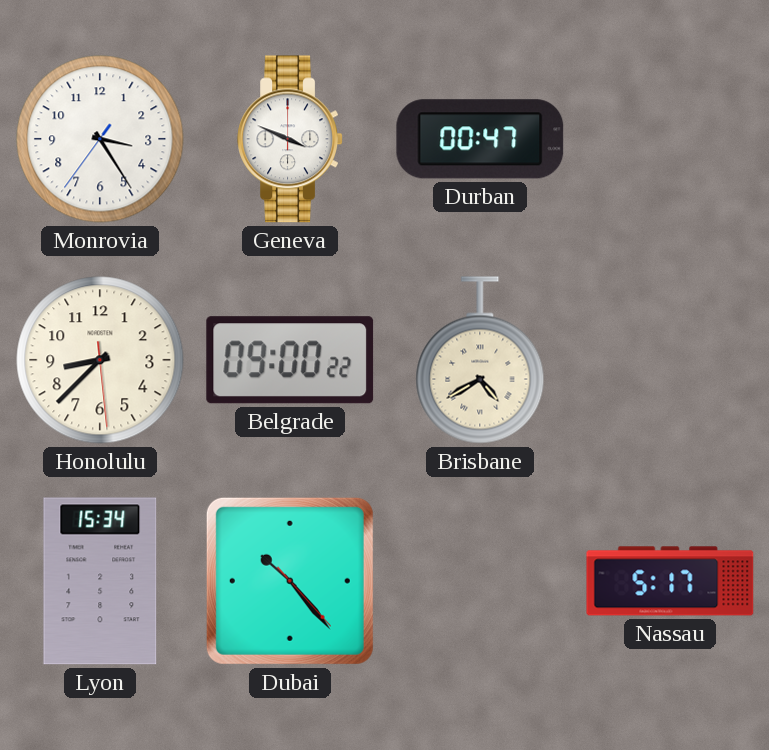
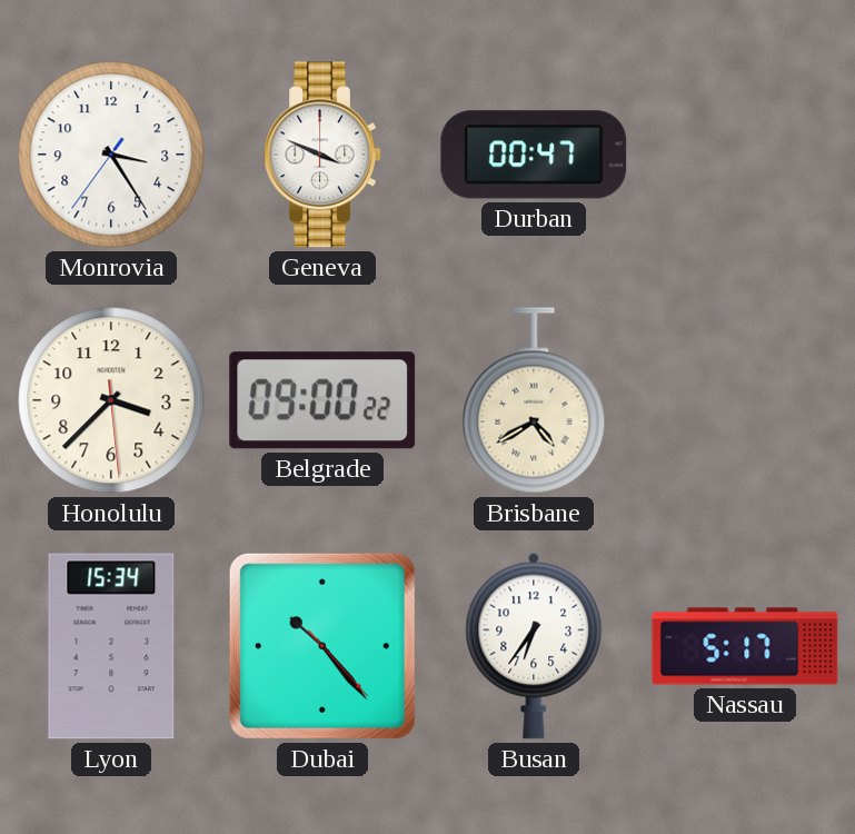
Honolulu: 8:37 -> 3:37 (111, 400)
Busan: none -> 6:36 (534, 646)
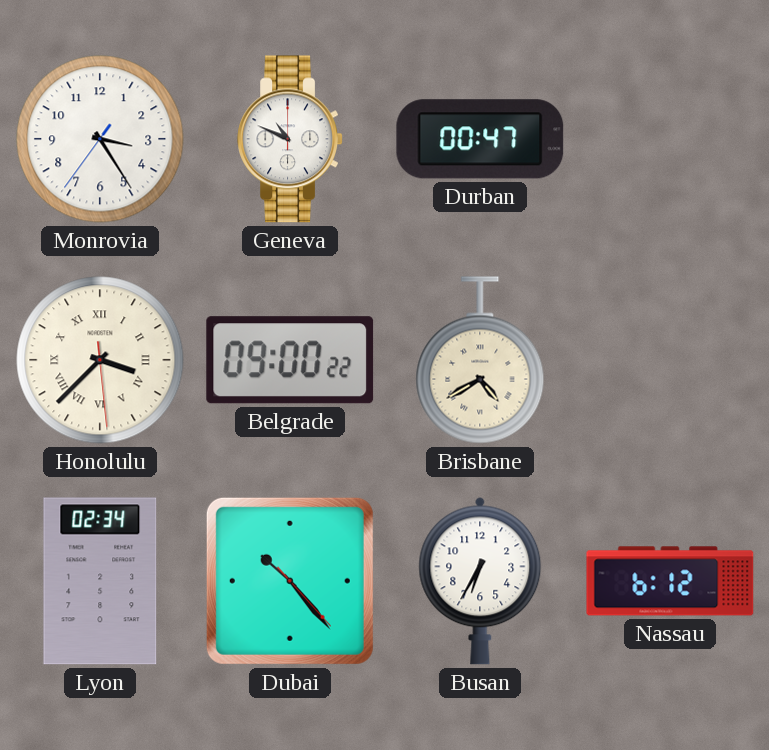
Geneva: 3:49 -> 10:49 (290, 139)
Honolulu numerals: Arabic -> Roman (100, 360)
Lyon: 15:34 -> 02:34 (100, 581)
Busan: 6:36 -> 6:35 (480, 581)
Nassau: 5:17 -> 6:12 (670, 581)
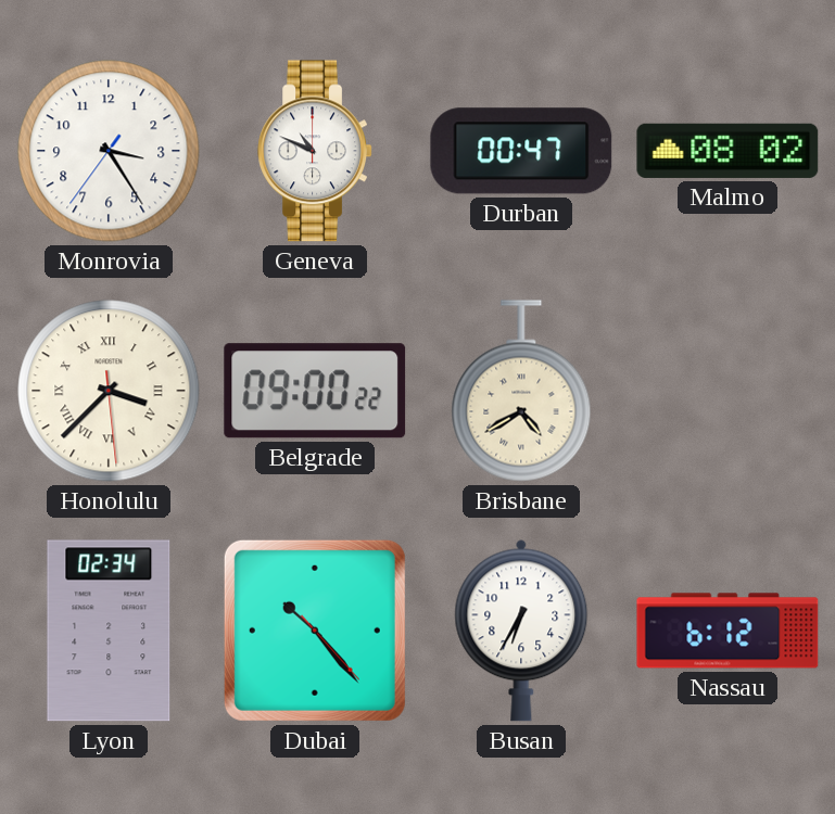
Malmo: none -> 08:02 (728, 151)
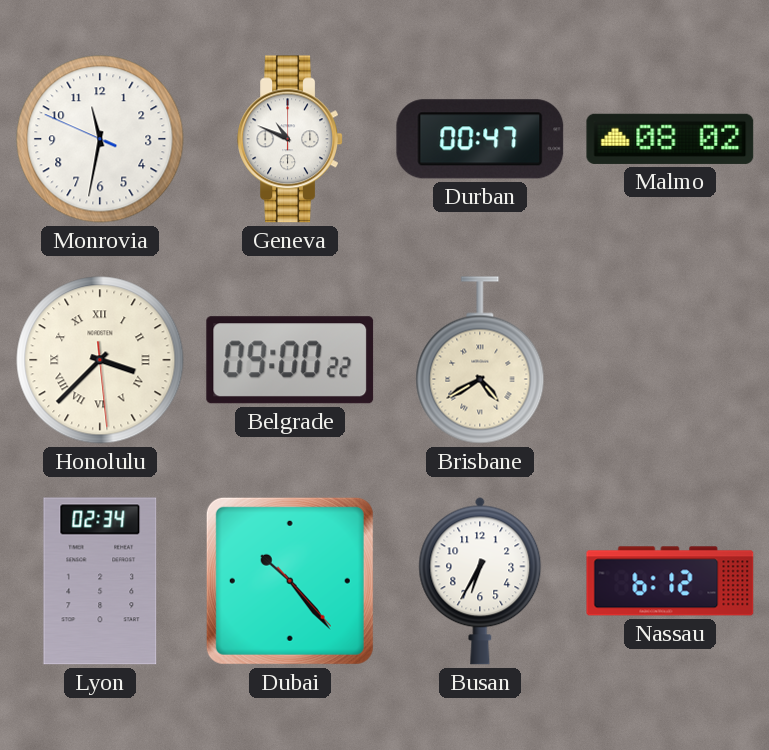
Monrovia: 3:24 -> 11:31 (100, 139)
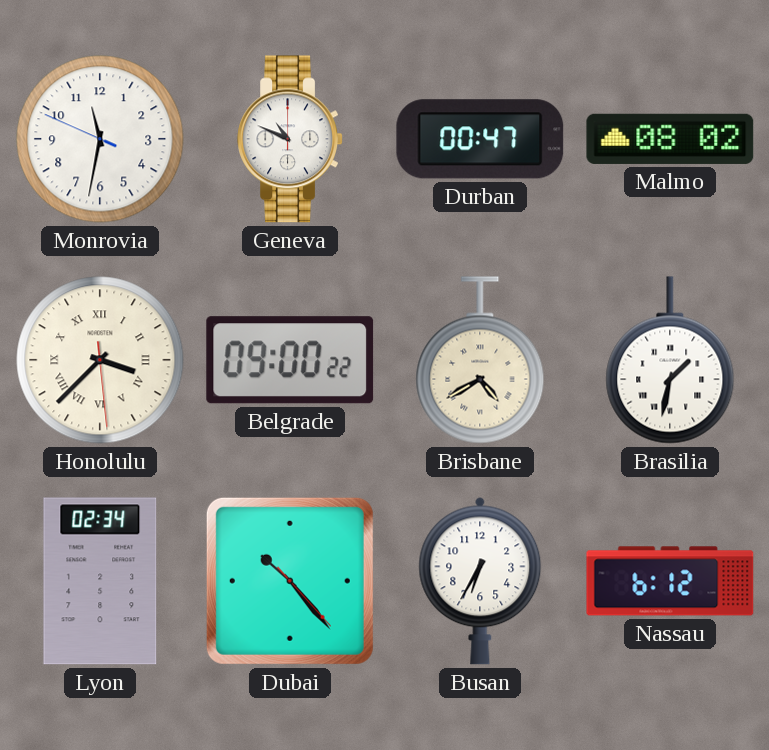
Brasilia: none -> 1:32 (670, 360)
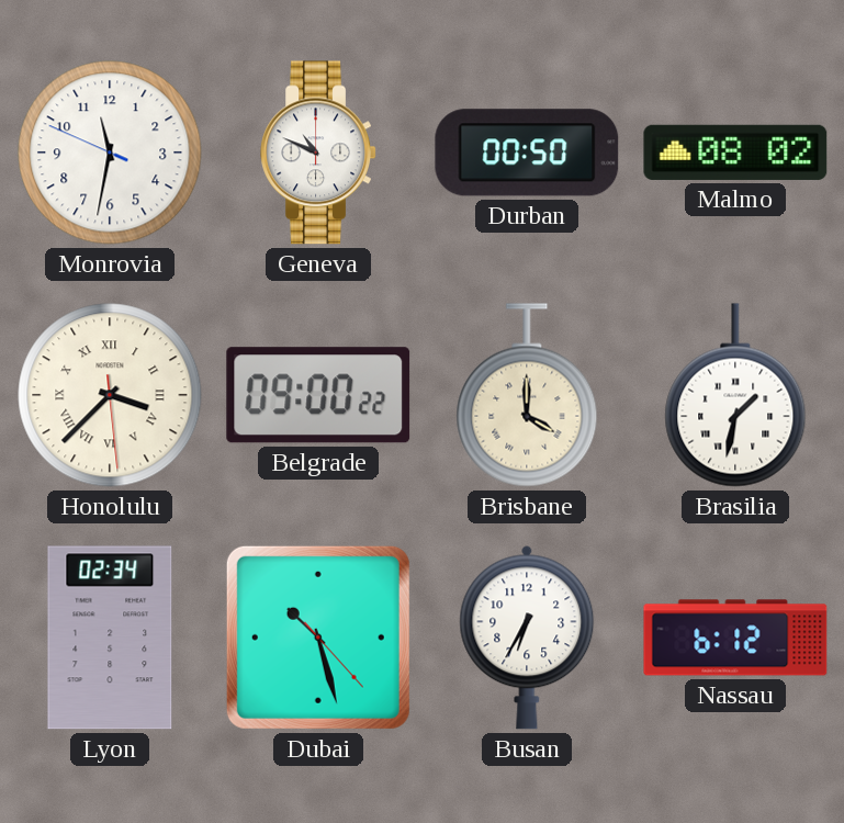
Durban: 00:47 -> 00:50 (527, 153)
Brisbane: 4:40 -> 4:00 (527, 395)
Dubai: 10:23 -> 10:27 (318, 638)
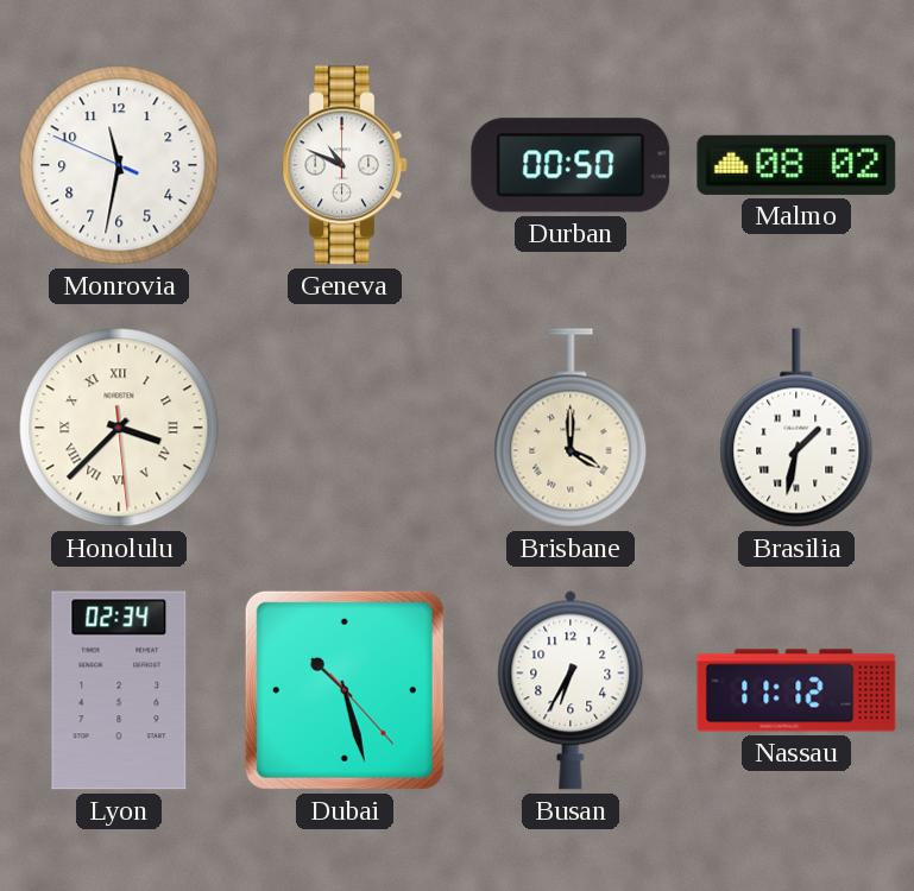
Belgrade: 09:00 -> none (318, 395)
Nassau: 6:12 -> 11:12 (796, 690)
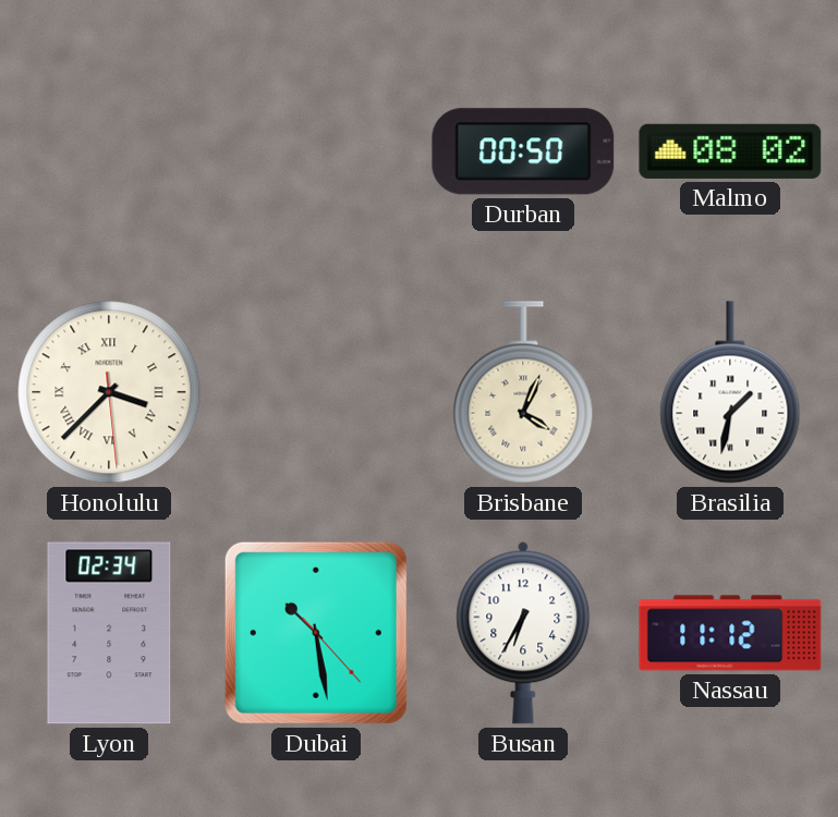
Monrovia: 11:31 -> none (119, 165)
Geneva: 10:49 -> none (345, 165)
Brisbane: 4:00 -> 4:04 (523, 392)
Dubai: 10:27 -> 10:28 (316, 633)
